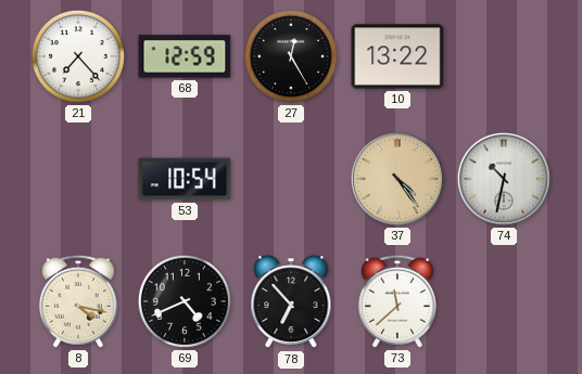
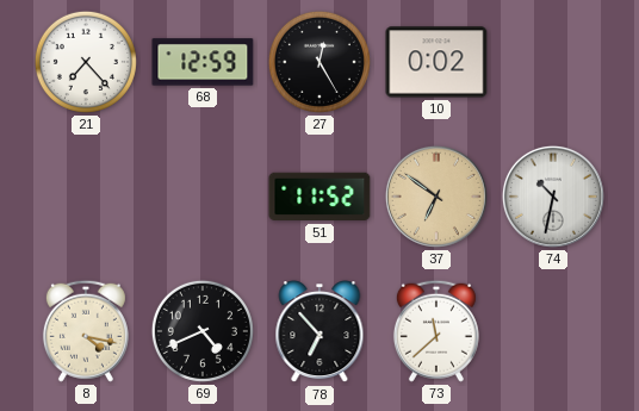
10: 13:22 -> 0:02 (436, 62)
53: 10:54 -> none (185, 179)
51: none -> 11:52 (319, 197)
37: 4:24 -> 6:51 (436, 197)
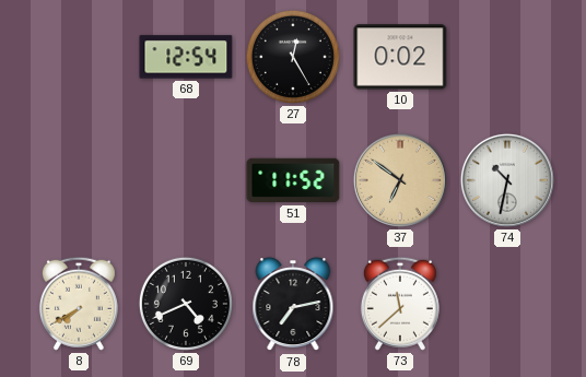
21: 7:23 -> none (86, 62)
68: 12:59 -> 12:54 (186, 57)
8: 4:17 -> 7:40 (79, 304)
78: 6:53 -> 7:13 (293, 305)
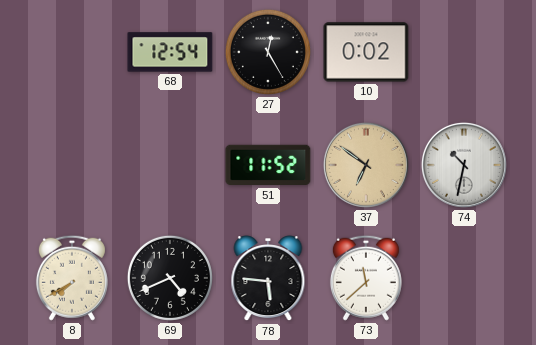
78: 7:13 -> 5:46 (268, 279)
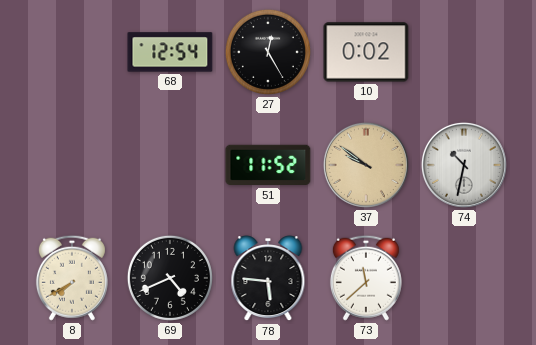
37: 6:51 -> 9:51 (366, 165)
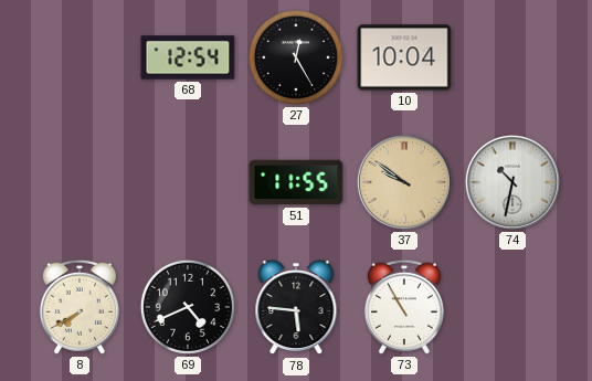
10: 0:02 -> 10:04 (404, 57)
51: 11:52 -> 11:55 (296, 182)
73: 11:38 -> 10:55 (404, 307)
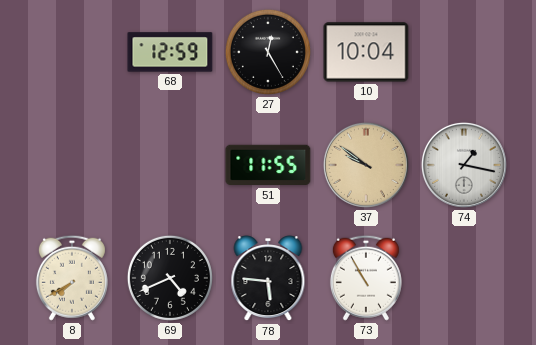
68: 12:54 -> 12:59 (170, 52)
74: 10:32 -> 1:17 (464, 165)
